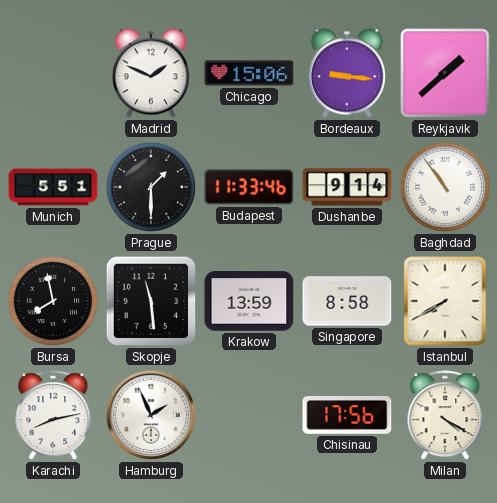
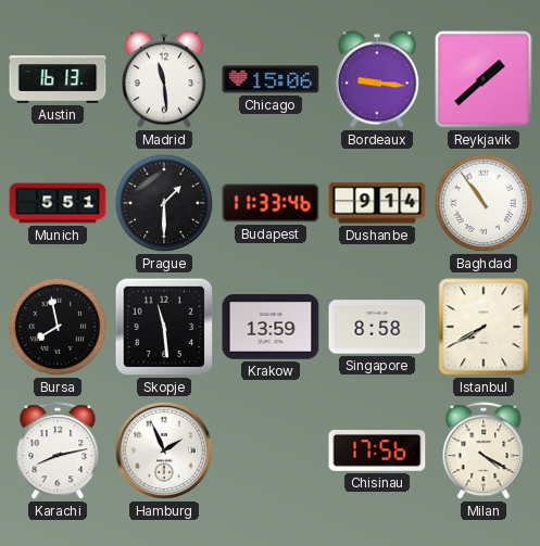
Austin: none -> 16:13 (58, 80)
Madrid: 1:49 -> 11:29 (164, 79)
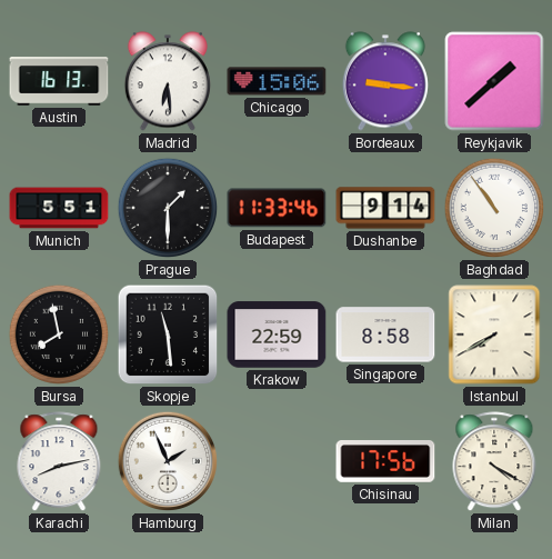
Madrid: 11:29 -> 6:29 (168, 81)
Krakow: 13:59 -> 22:59 (277, 335)
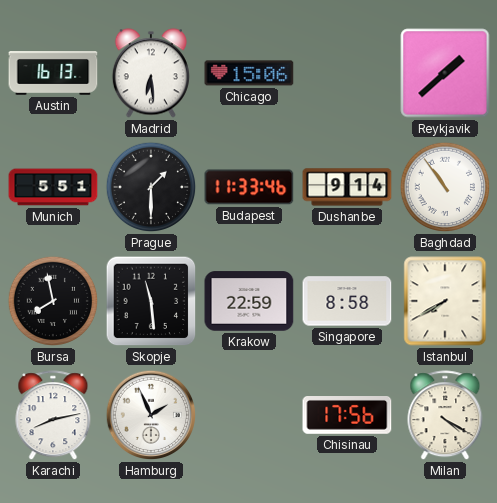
Bordeaux: 9:16 -> none (385, 81)
